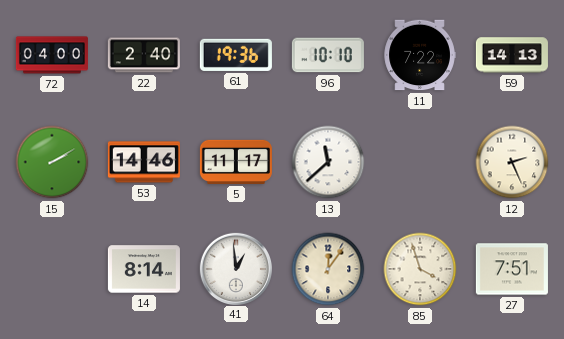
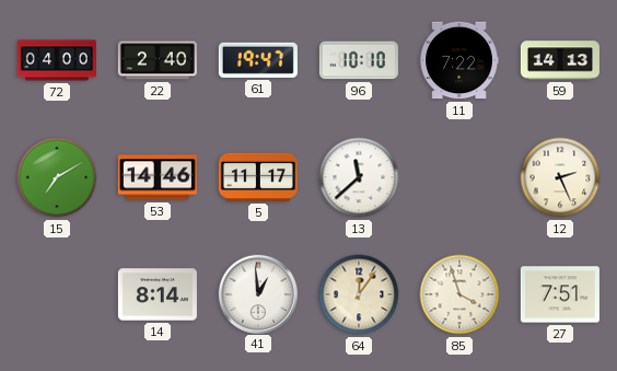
61: 19:36 -> 19:47 (258, 60)
15: 2:10 -> 7:10 (57, 177)
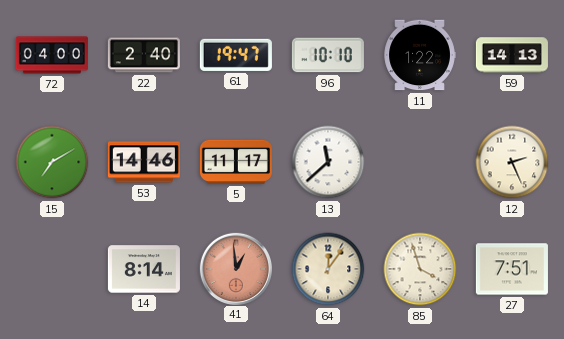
11: 7:22 -> 1:22 (420, 55)
41 dial: white -> salmon (235, 268)
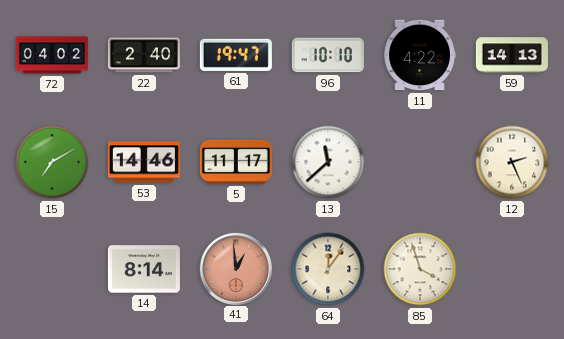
72: 04:00 -> 04:02 (52, 55)
11: 1:22 -> 4:22 (420, 55)
27: 7:51 -> none (512, 269)
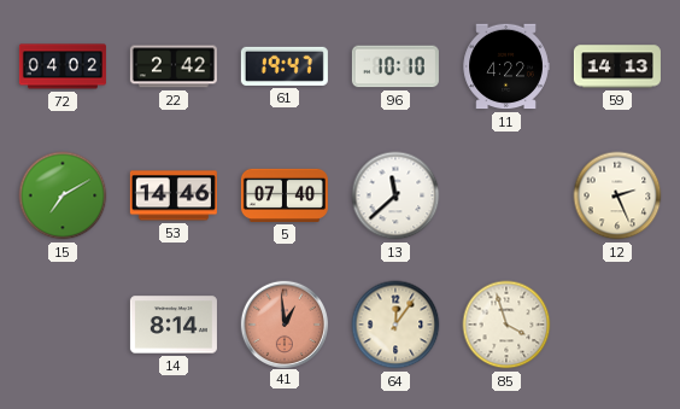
22: 2:40 -> 2:42 (174, 66)
5: 11:17 -> 07:40 (285, 195)
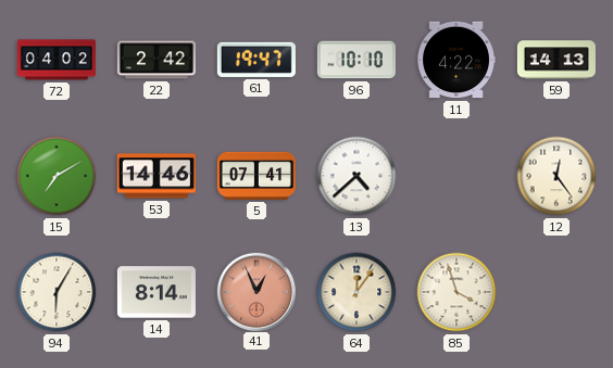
5: 07:40 -> 07:41 (257, 176)
13: 11:38 -> 4:38 (356, 176)
12: 2:26 -> 12:24 (556, 176)
94: none -> 6:05 (57, 292)
41: 12:59 -> 12:56 (255, 291)
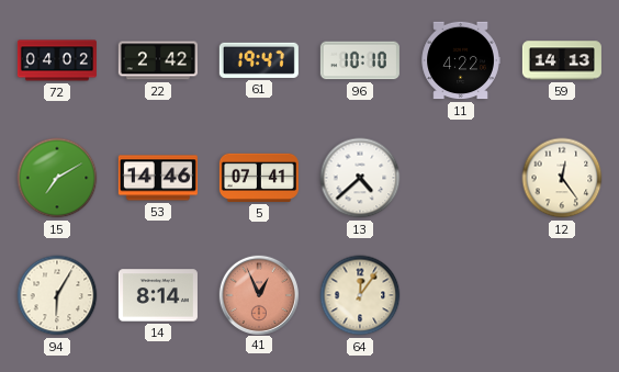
85: 3:57 -> none (456, 292)
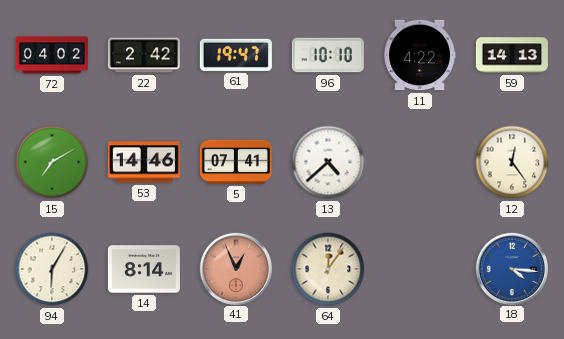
18: none -> 4:16 (511, 268)
